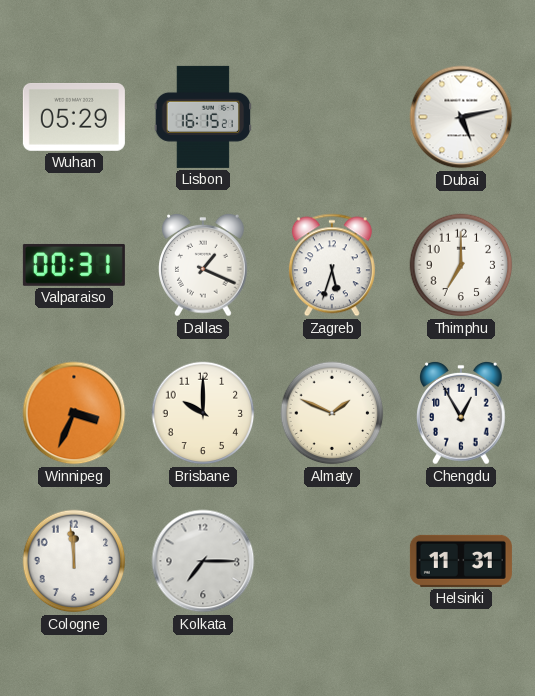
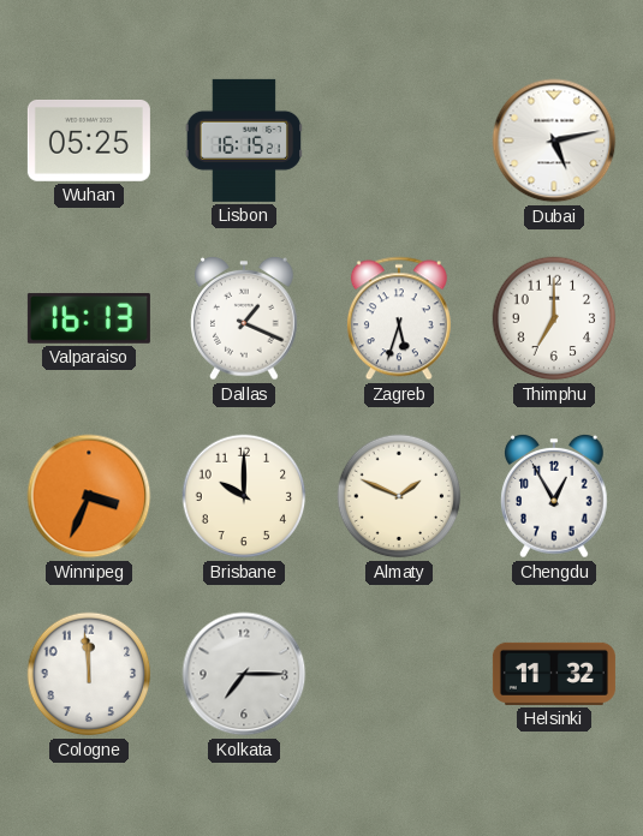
Wuhan: 05:29 -> 05:25 (89, 141)
Valparaiso: 00:31 -> 16:13 (89, 318)
Helsinki: 11:31 -> 11:32 (554, 674)
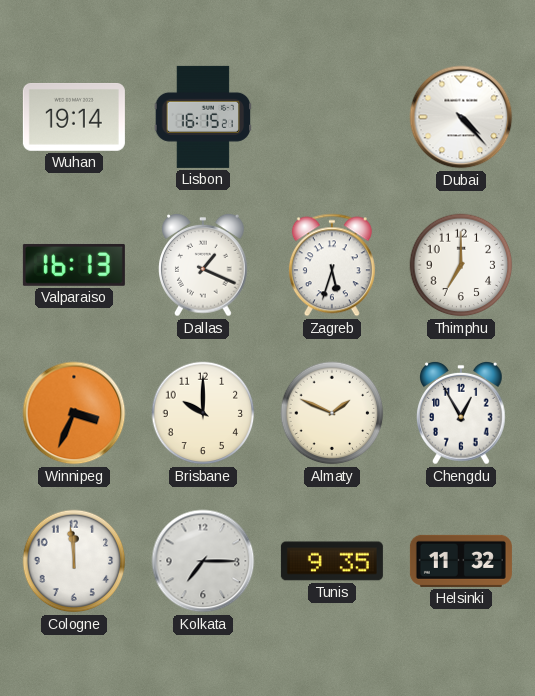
Wuhan: 05:25 -> 19:14 (74, 117)
Dubai: 5:13 -> 4:23 (461, 117)
Tunis: none -> 9:35 (332, 561)
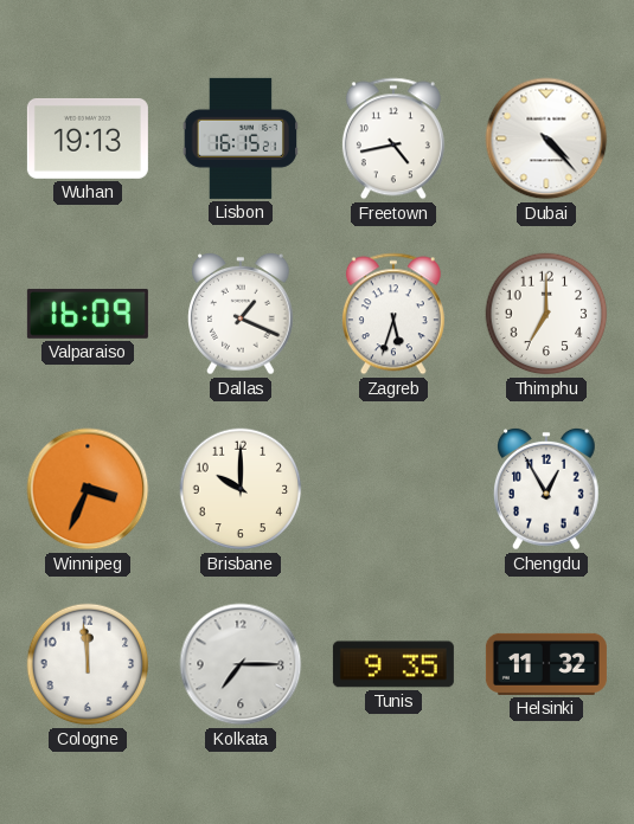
Wuhan: 19:14 -> 19:13 (88, 139)
Freetown: none -> 4:43 (393, 139)
Valparaiso: 16:13 -> 16:09 (88, 314)
Almaty: 1:49 -> none (332, 413)
